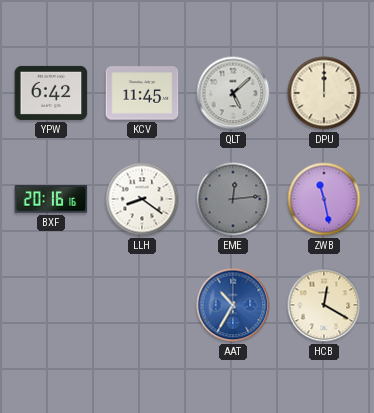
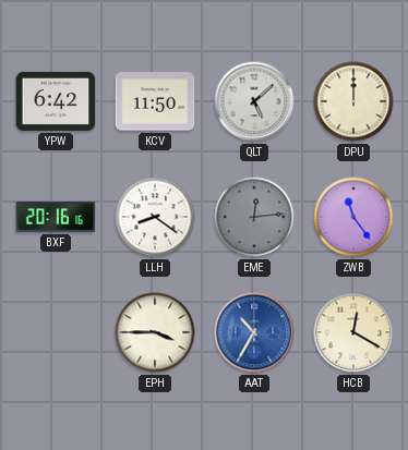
KCV: 11:45 -> 11:50 (155, 101)
ZWB: 11:28 -> 11:24 (353, 217)
EPH: none -> 3:45 (155, 332)
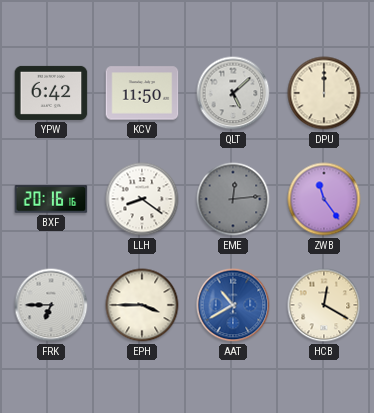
FRK: none -> 6:45 (51, 305)
AAT: 10:35 -> 10:40 (233, 305)
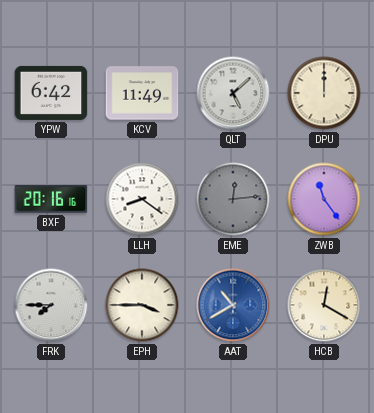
KCV: 11:50 -> 11:49 (142, 93)
FRK: 6:45 -> 7:45 (51, 305)
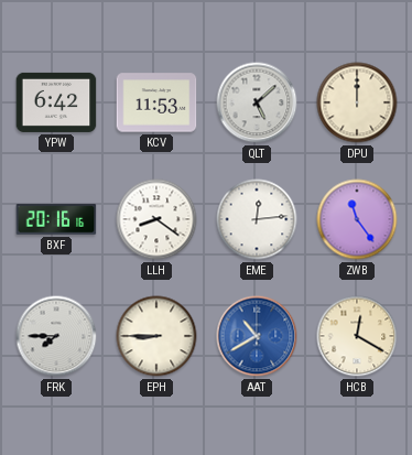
KCV: 11:49 -> 11:53 (156, 102)
EME dial: grey -> white (257, 219)
EPH: 3:45 -> 8:45 (156, 336)
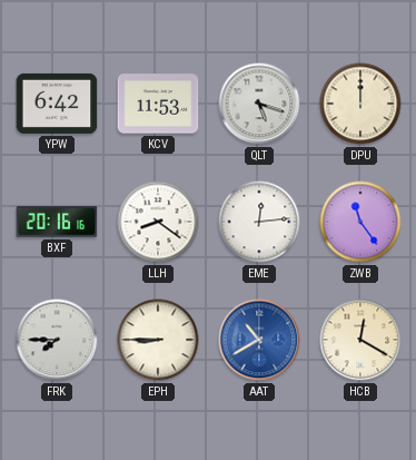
QLT: 5:08 -> 5:18 (259, 104)
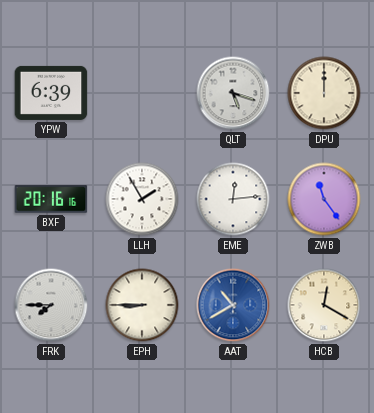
YPW: 6:42 -> 6:39 (51, 93)
KCV: 11:53 -> none (158, 104)
LLH: 8:21 -> 1:55 (142, 199)
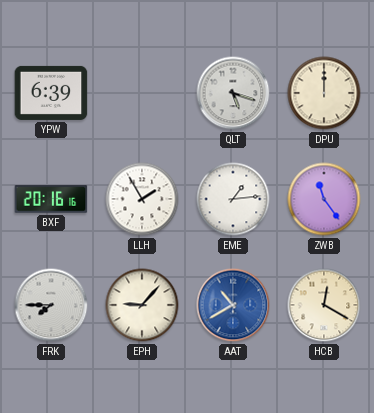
EME: 12:14 -> 1:14 (233, 199)
EPH: 8:45 -> 9:07 (142, 305)
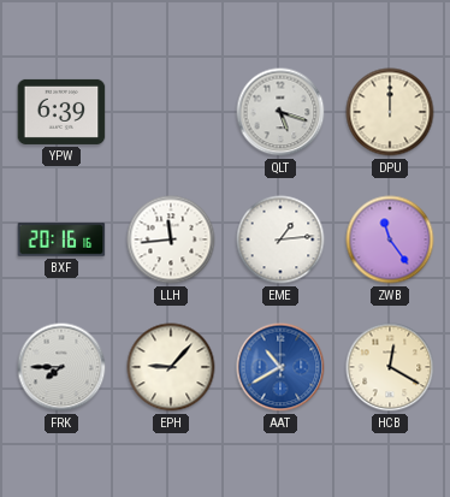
LLH: 1:55 -> 11:44 (171, 239)
